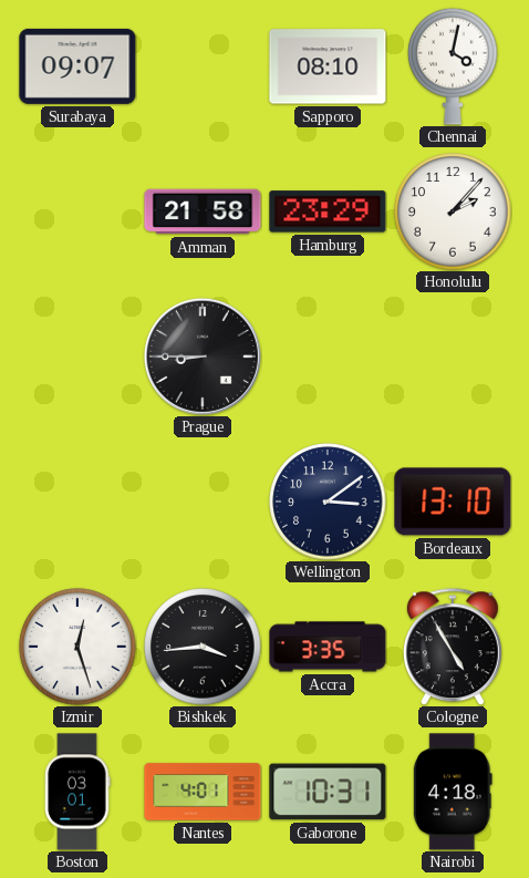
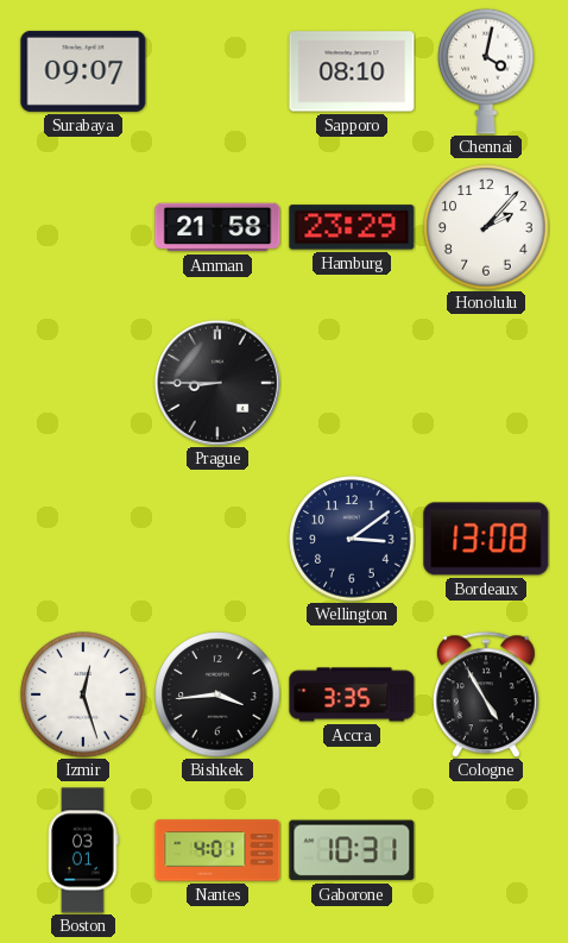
Bordeaux: 13:10 -> 13:08 (486, 539)
Nairobi: 4:18 -> none (453, 792)
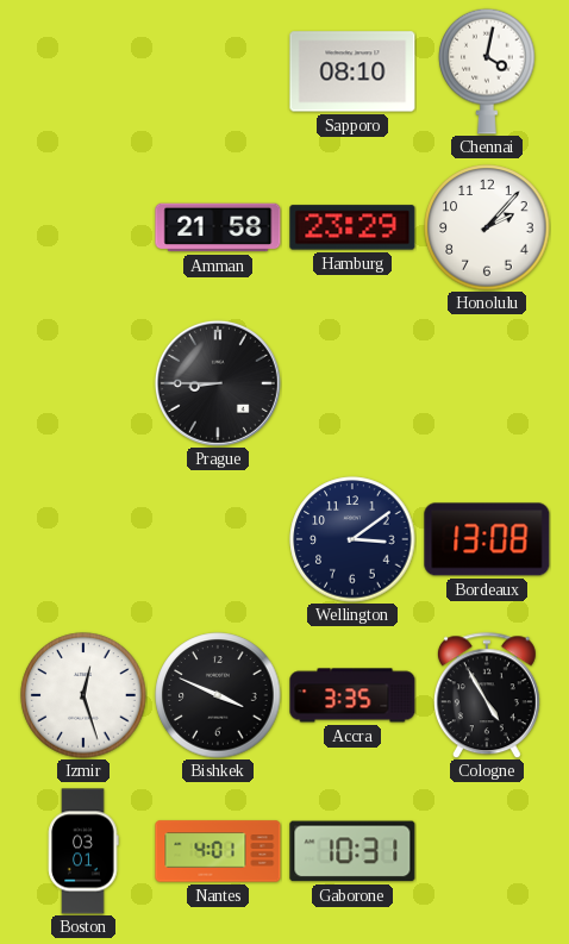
Surabaya: 09:07 -> none (83, 71)
Bishkek: 3:44 -> 3:49 (218, 695)
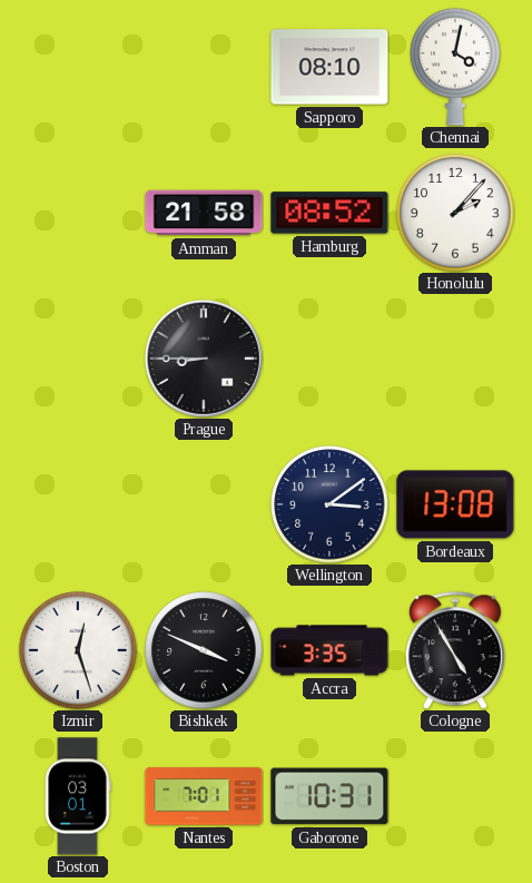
Hamburg: 23:29 -> 08:52 (329, 213)
Nantes: 4:01 -> 7:01 (204, 796)
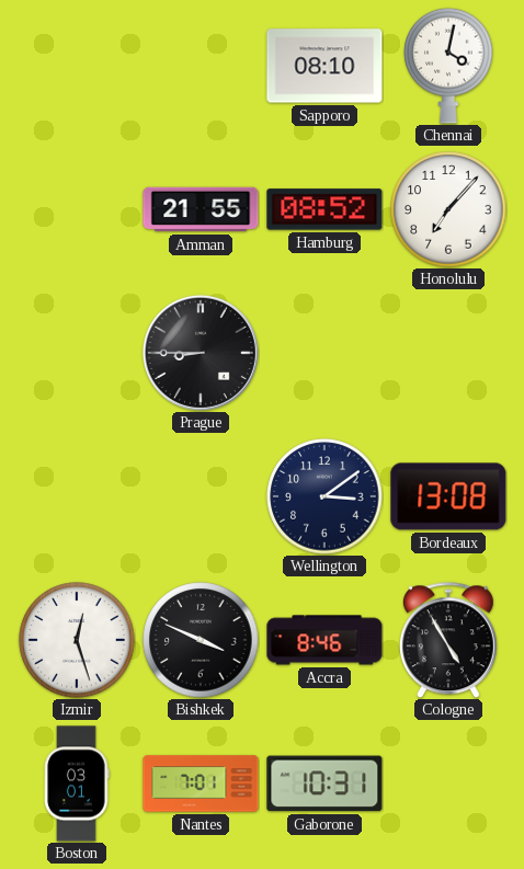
Amman: 21:58 -> 21:55 (201, 209)
Honolulu: 2:07 -> 7:07 (448, 209)
Accra: 3:35 -> 8:46 (324, 640)
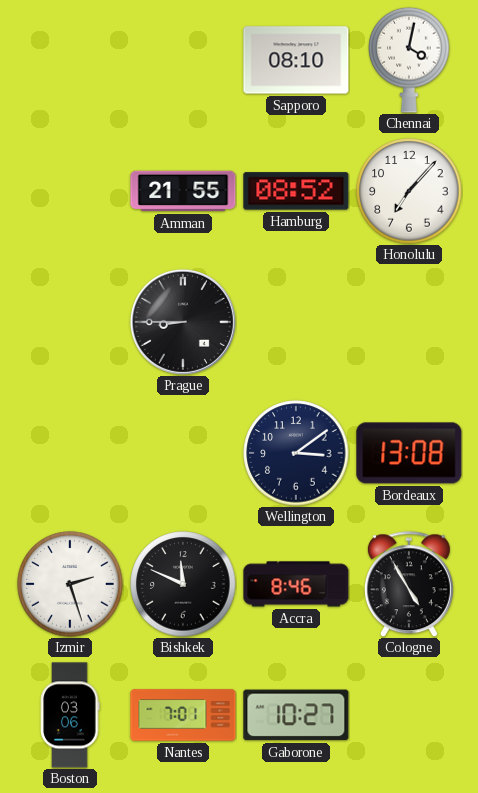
Izmir: 12:27 -> 2:27 (70, 584)
Bishkek: 3:49 -> 11:49 (183, 584)
Boston: 03:01 -> 03:06 (70, 715)
Gaborone: 10:31 -> 10:27 (296, 715)
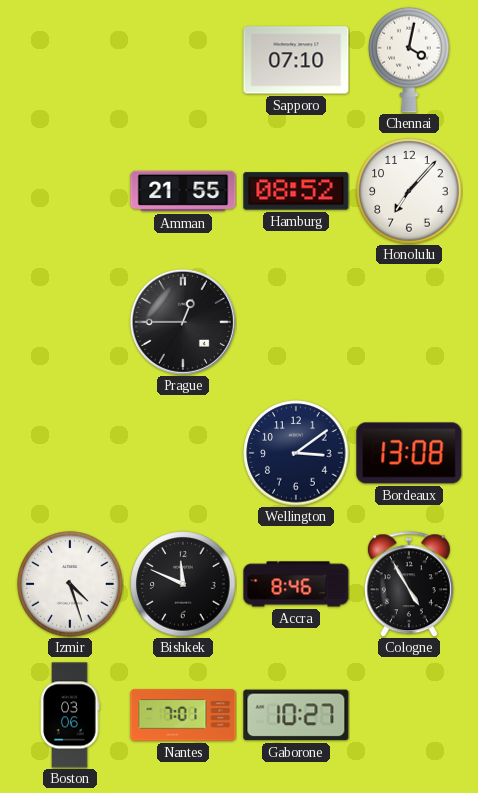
Sapporo: 08:10 -> 07:10 (296, 60)
Prague: 8:45 -> 12:45 (183, 322)
Izmir: 2:27 -> 4:27 (70, 584)
